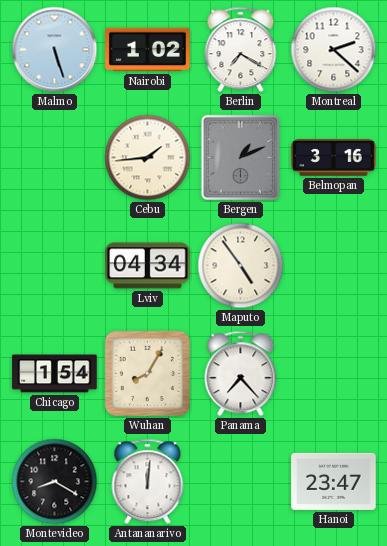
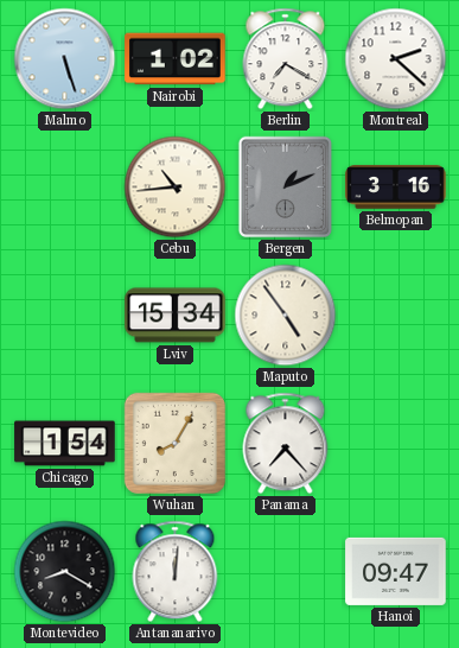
Cebu: 1:44 -> 10:44 (176, 188)
Lviv: 04:34 -> 15:34 (176, 316)
Hanoi: 23:47 -> 09:47 (396, 571)
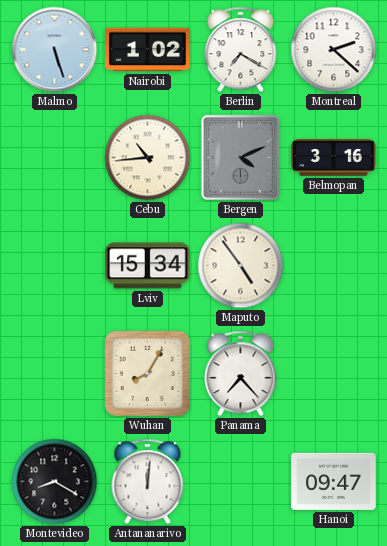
Bergen: 1:11 -> 4:11 (241, 158)
Chicago: 1:54 -> none (65, 444)
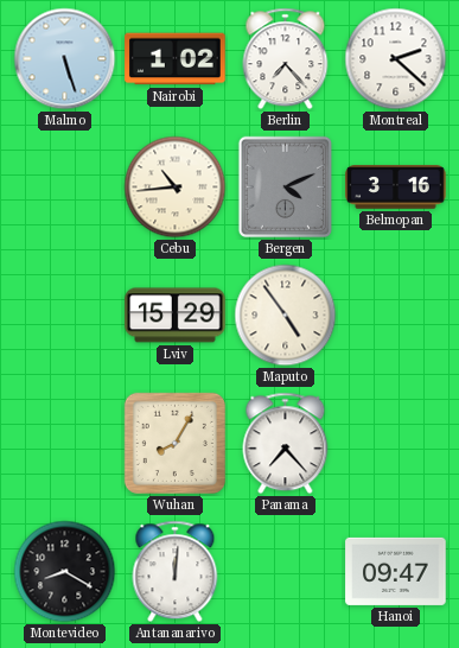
Berlin: 7:20 -> 7:23 (286, 59)
Lviv: 15:34 -> 15:29 (176, 316)
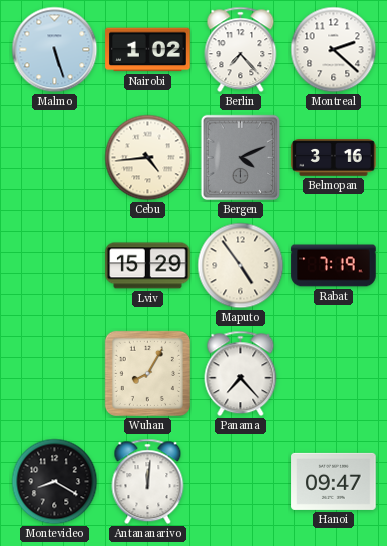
Cebu: 10:44 -> 4:44 (148, 158)
Rabat: none -> 7:19 (334, 266)
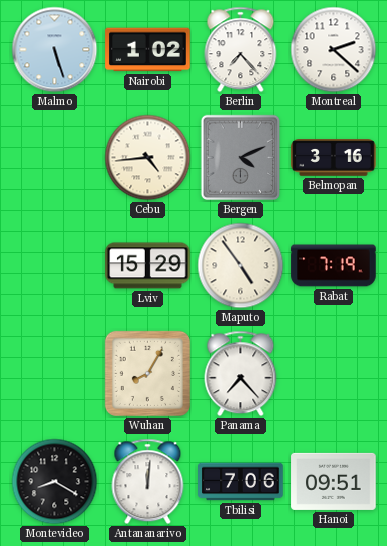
Tbilisi: none -> 7:06 (241, 482)
Hanoi: 09:47 -> 09:51 (334, 481)
